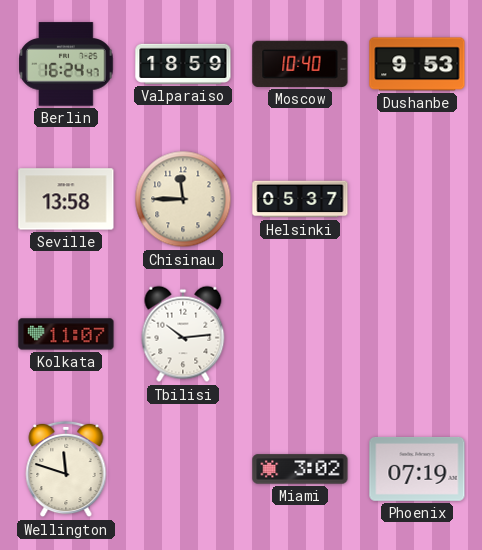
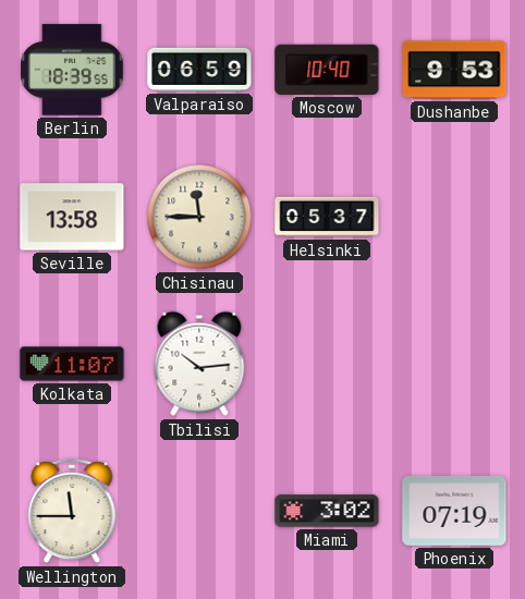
Berlin: 16:24 -> 18:39 (72, 70)
Valparaiso: 18:59 -> 06:59 (199, 70)
Wellington: 11:48 -> 11:45 (72, 511)
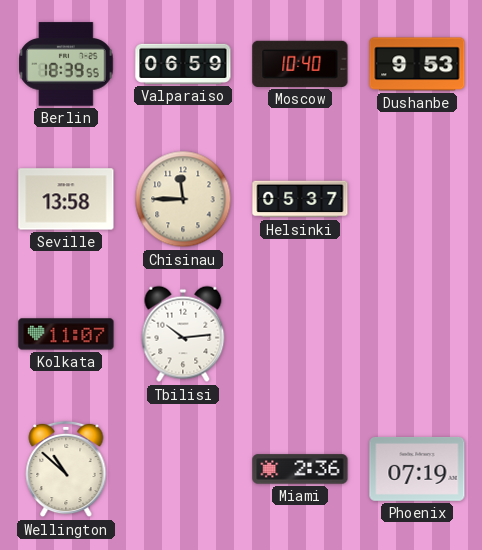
Wellington: 11:45 -> 10:52 (66, 469)
Miami: 3:02 -> 2:36 (300, 469)
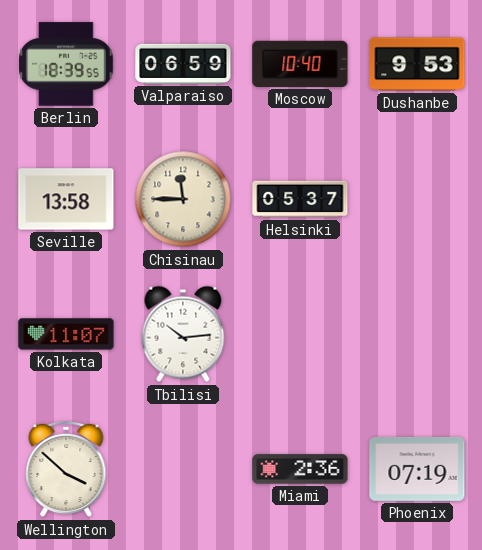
Wellington: 10:52 -> 3:52 (66, 469)
